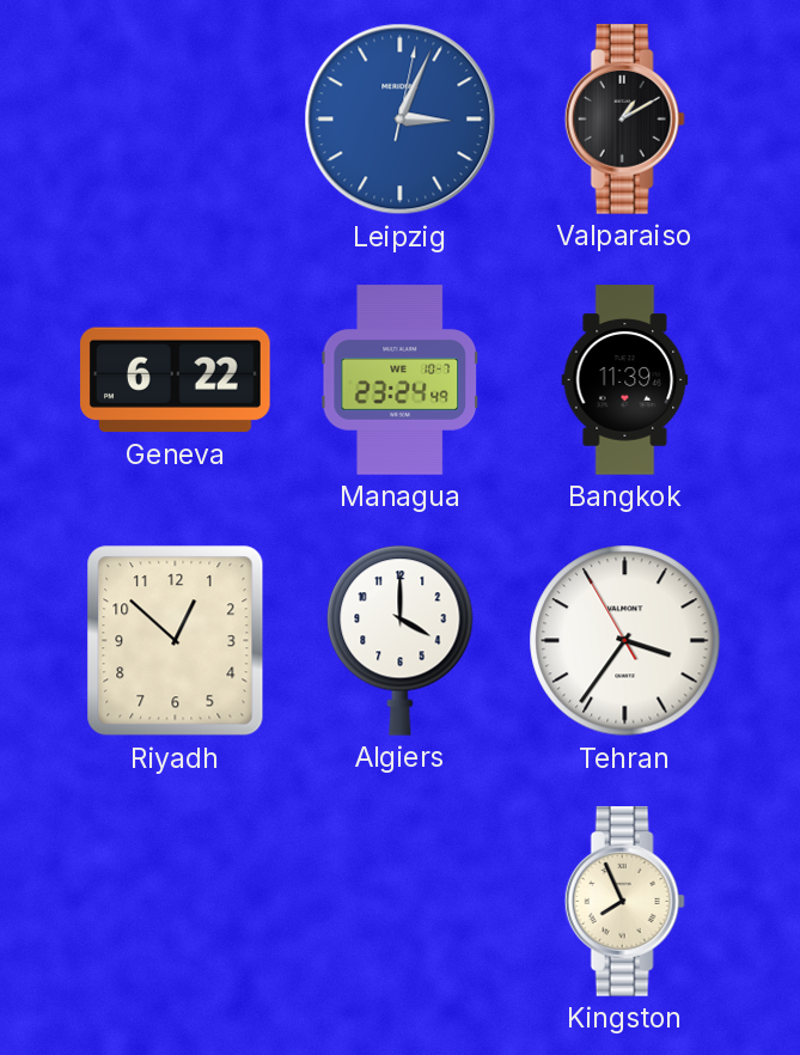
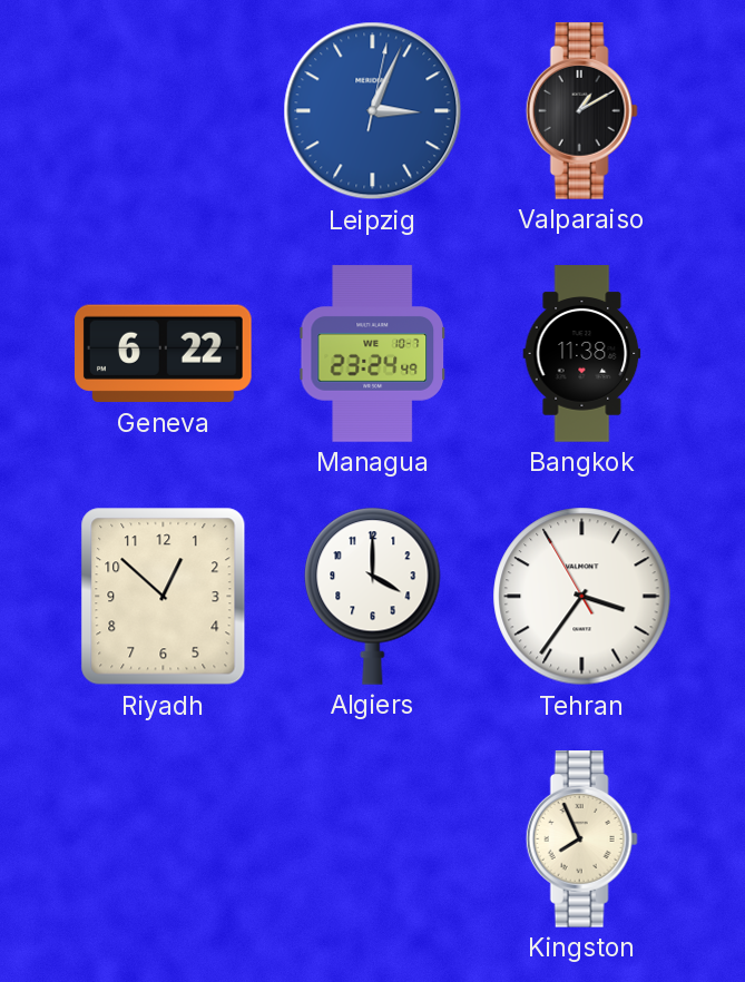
Bangkok: 11:39 -> 11:38 (582, 354)
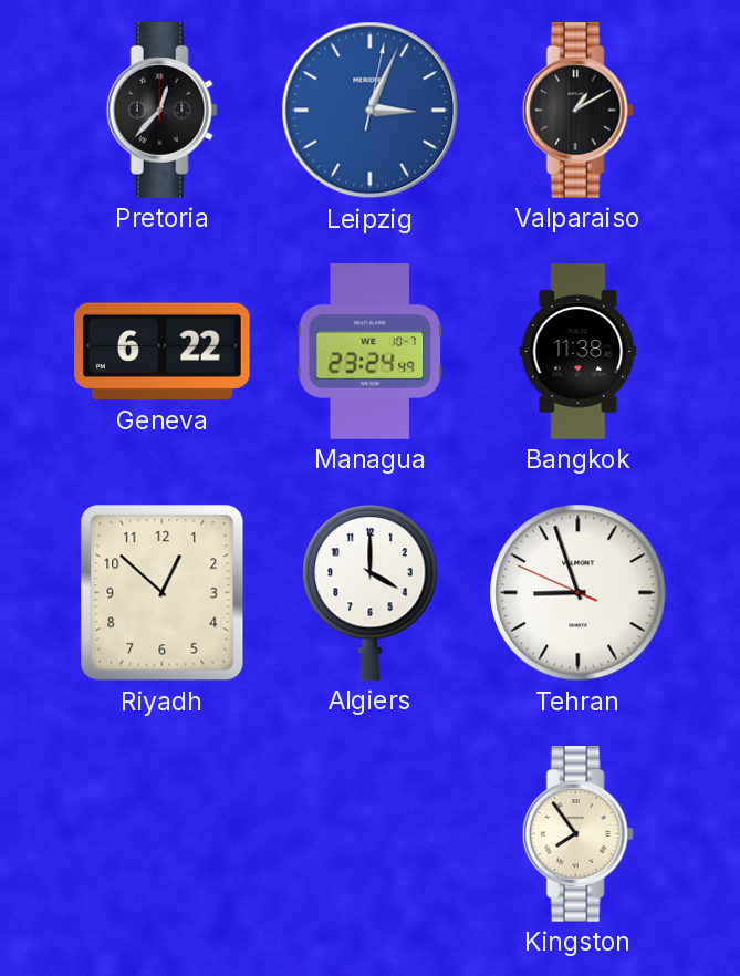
Pretoria: none -> 12:37 (161, 111)
Tehran: 3:35 -> 8:56 (579, 593)
Kingston: 7:56 -> 7:54 (577, 834)
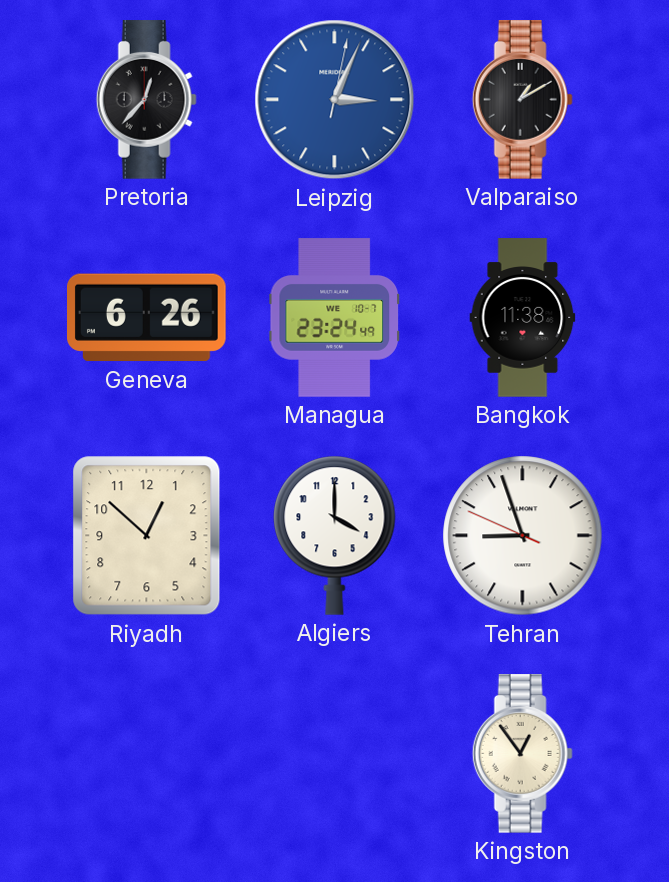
Geneva: 6:22 -> 6:26 (147, 318)
Kingston: 7:54 -> 12:54 (522, 754)
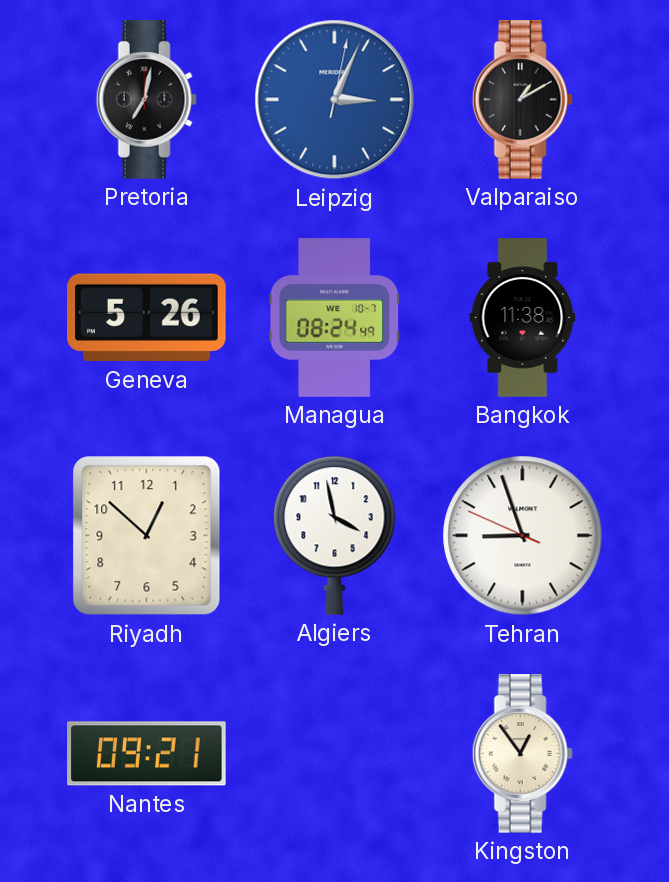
Pretoria: 12:37 -> 7:02 (146, 100)
Geneva: 6:26 -> 5:26 (147, 318)
Managua: 23:24 -> 08:24 (335, 318)
Algiers: 4:00 -> 3:58 (335, 535)
Nantes: none -> 09:21 (147, 754)
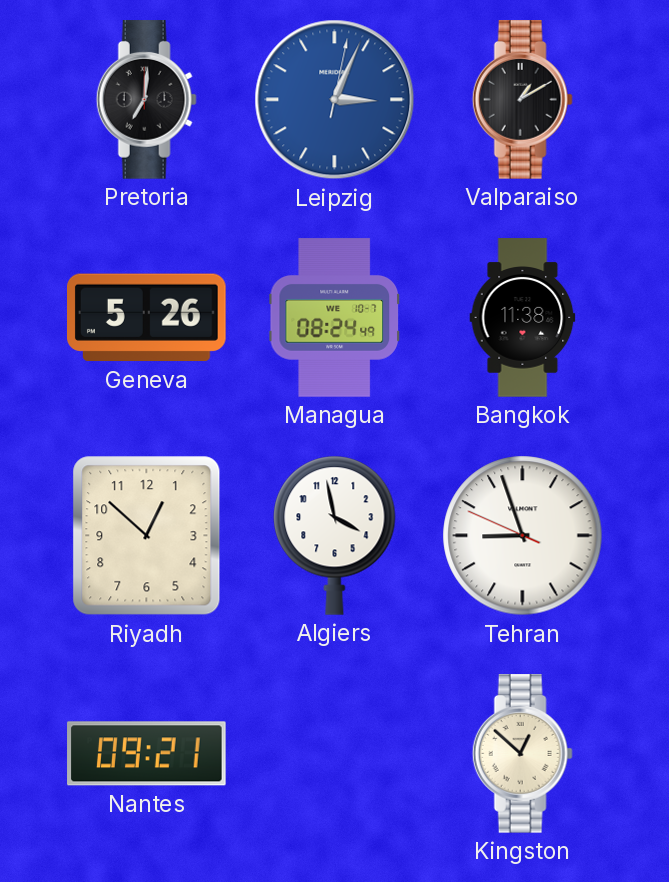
Pretoria: 7:02 -> 7:01 (146, 100)
Kingston: 12:54 -> 12:52 (522, 754)
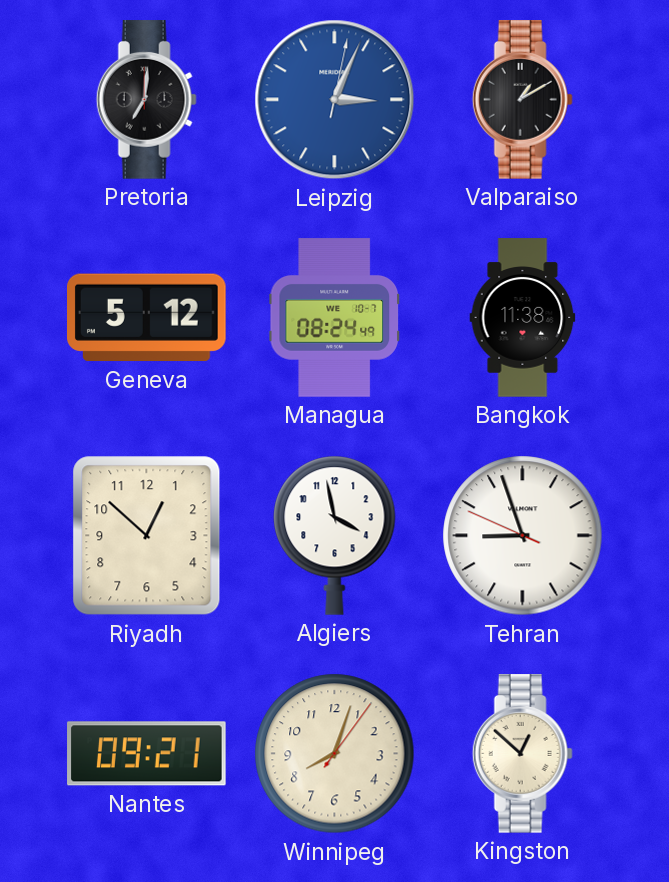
Geneva: 5:26 -> 5:12 (147, 318)
Winnipeg: none -> 8:03 (335, 754)
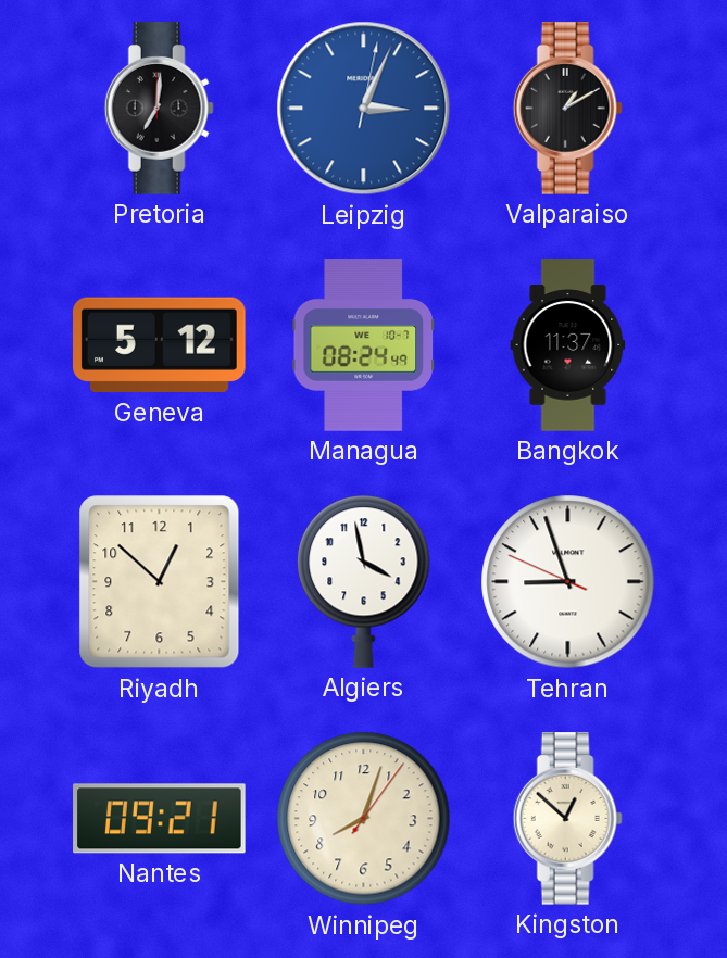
Bangkok: 11:38 -> 11:37 (568, 345)
